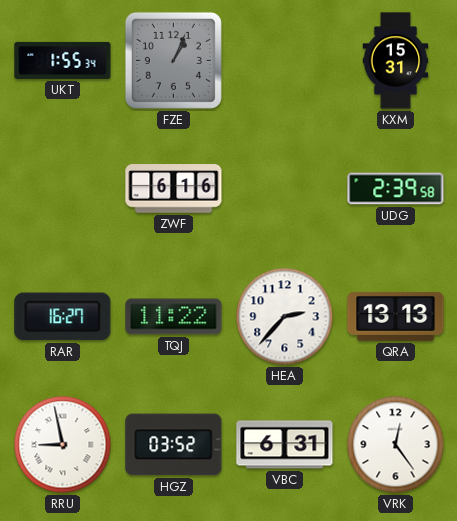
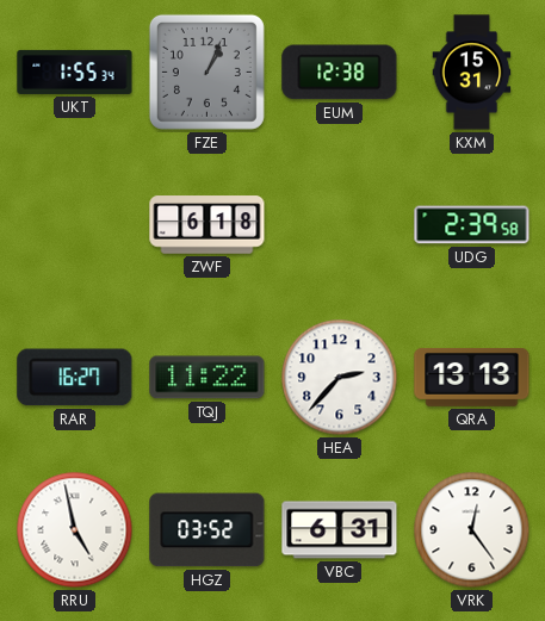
EUM: none -> 12:38 (340, 73)
ZWF: 6:16 -> 6:18 (208, 225)
RRU: 8:58 -> 4:58 (75, 530)
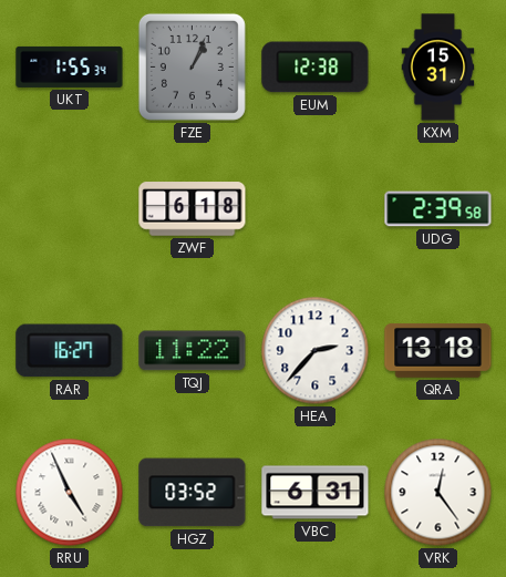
QRA: 13:13 -> 13:18 (438, 350)
RRU: 4:58 -> 4:56 (70, 493)
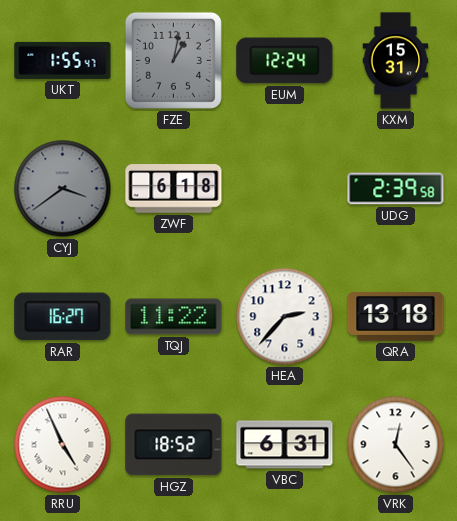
UKT: 1:55:34 -> 1:55:47 (63, 60)
FZE: 1:04 -> 1:02 (173, 60)
EUM: 12:38 -> 12:24 (285, 61)
CYJ: none -> 3:39 (63, 189)
HGZ: 03:52 -> 18:52 (174, 445)
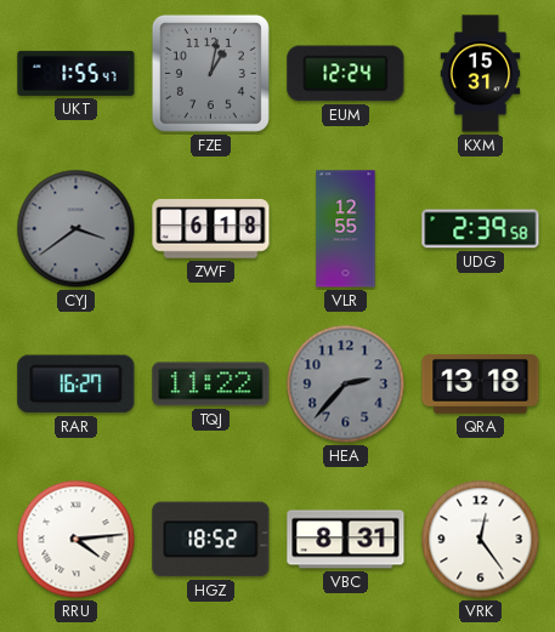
VLR: none -> 12:55 (346, 229)
HEA dial: white -> grey (346, 385)
RRU: 4:56 -> 4:14 (77, 540)
VBC: 6:31 -> 8:31 (346, 540)
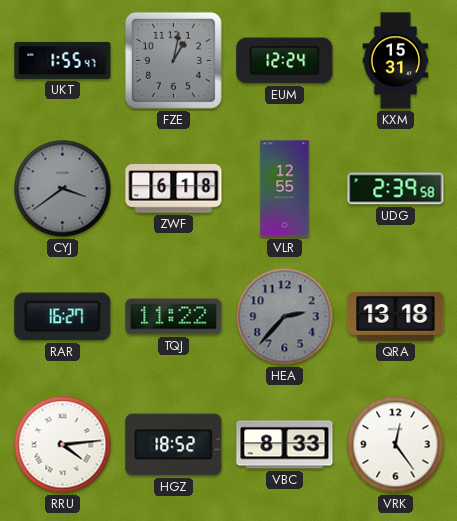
VBC: 8:31 -> 8:33 (285, 445)
